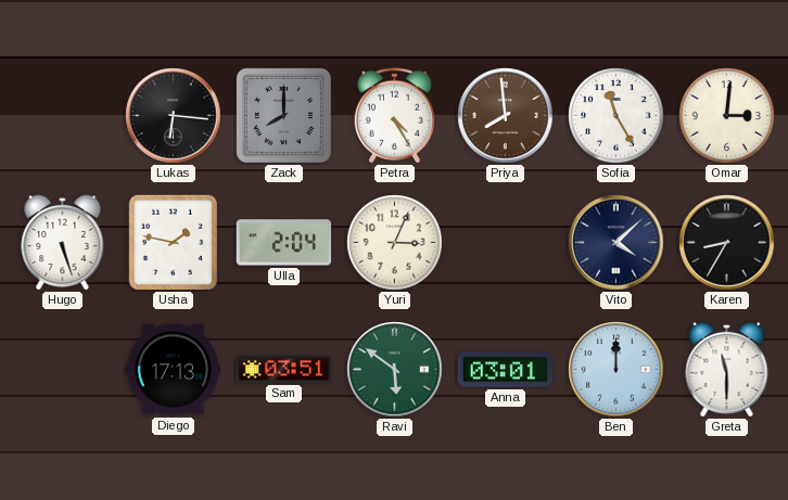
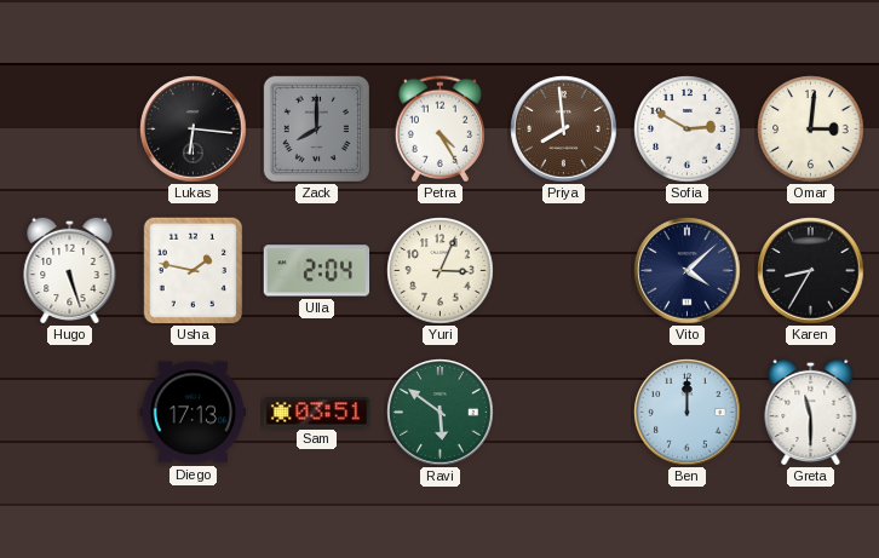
Sofia: 11:25 -> 2:50 (688, 130)
Anna: 03:01 -> none (506, 370)
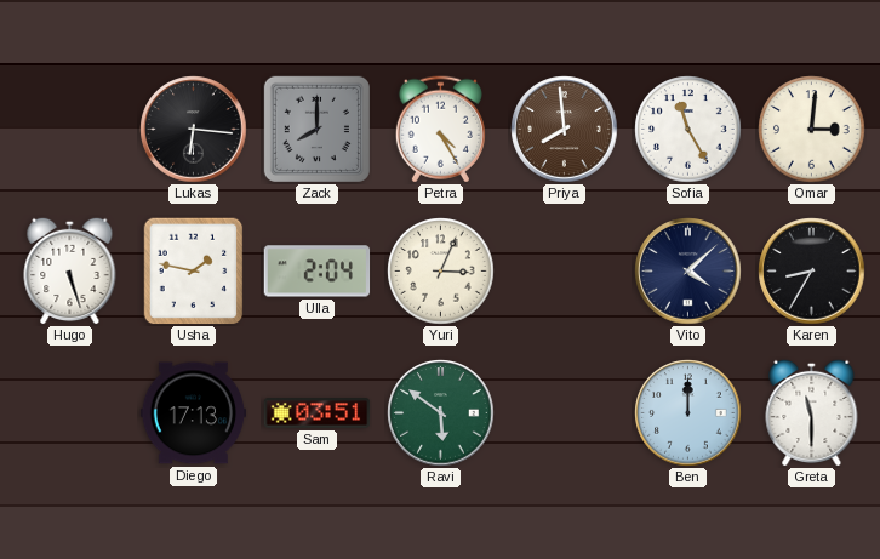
Sofia: 2:50 -> 11:25 (688, 130)
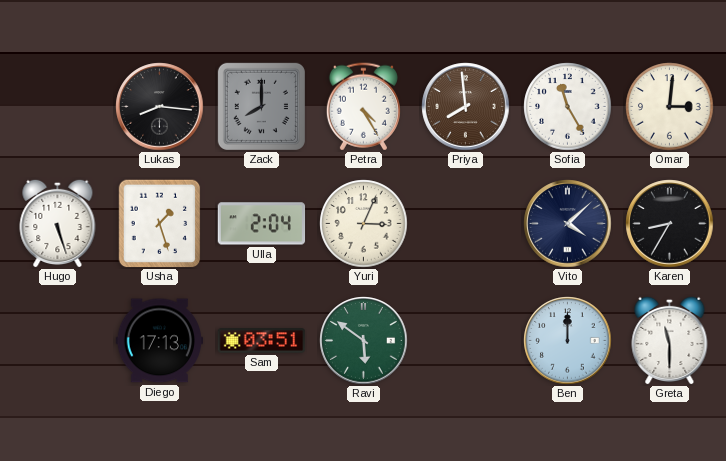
Lukas: 6:16 -> 8:16 (160, 107)
Usha: 1:47 -> 1:27 (160, 224)
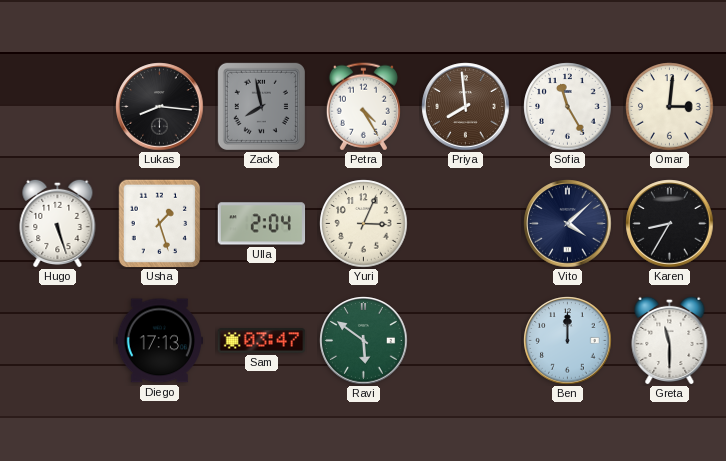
Zack: 8:00 -> 7:58 (261, 106)
Sam: 03:51 -> 03:47 (262, 341)
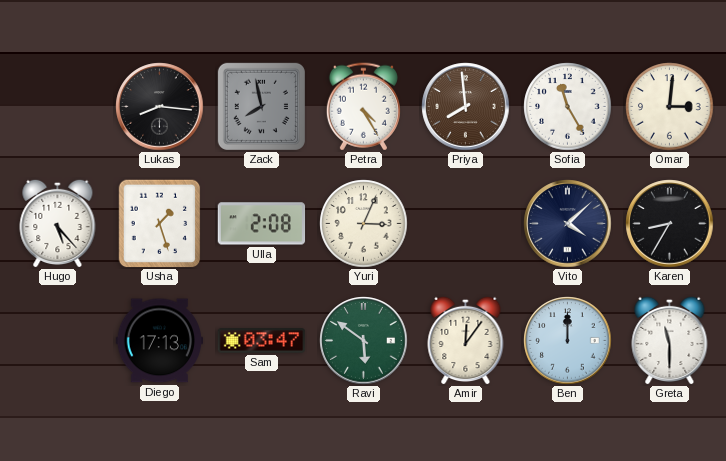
Hugo: 5:27 -> 5:23 (58, 223)
Ulla: 2:04 -> 2:08 (262, 224)
Amir: none -> 12:06 (466, 340)
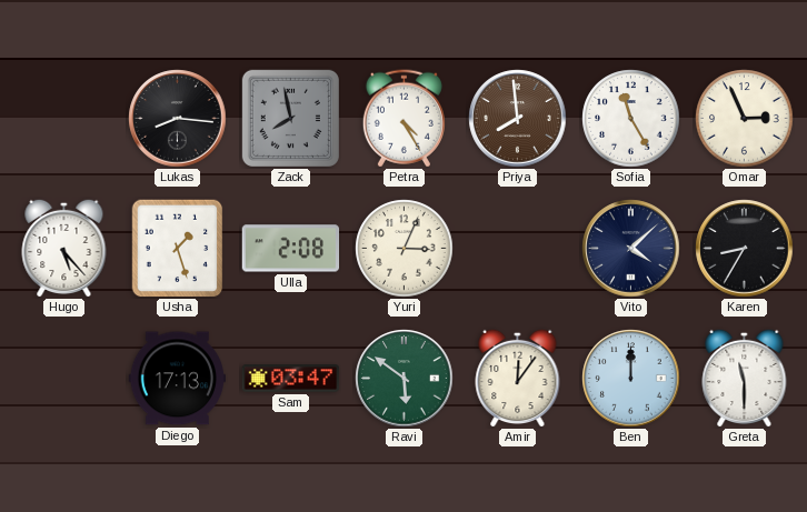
Omar: 3:01 -> 2:56 (745, 119)
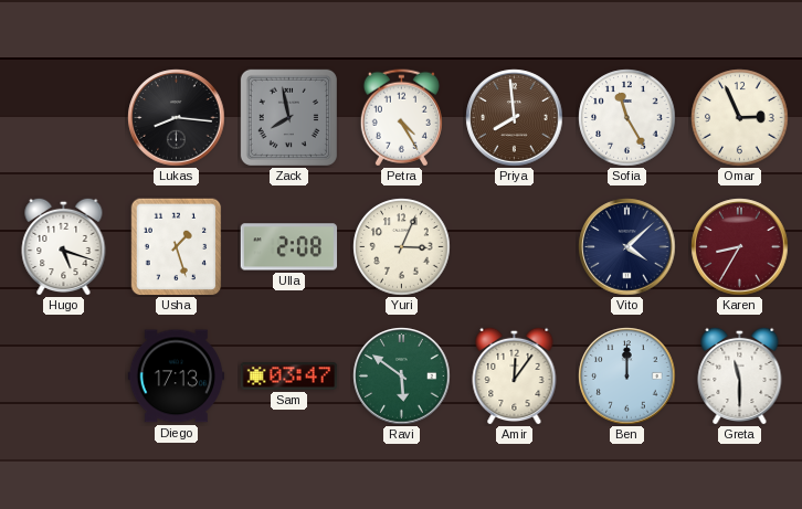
Hugo: 5:23 -> 5:18 (64, 246)
Karen dial: black -> burgundy (740, 247)
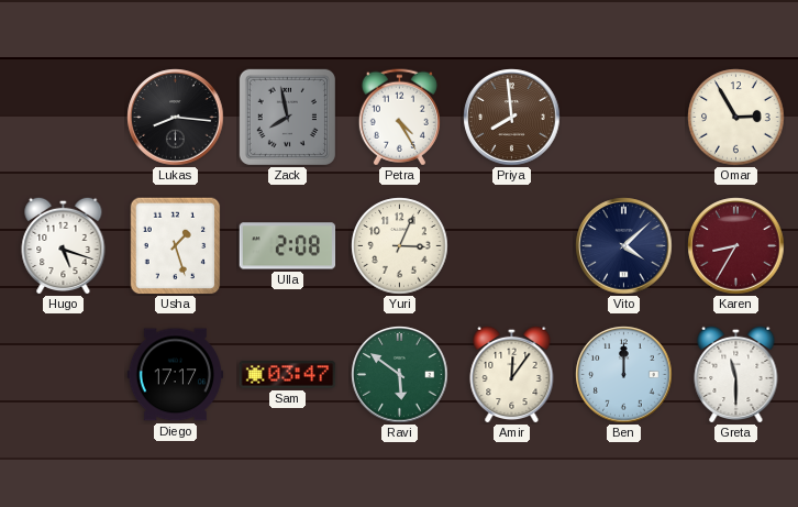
Sofia: 11:25 -> none (627, 118)
Omar: 2:56 -> 2:55 (736, 118)
Diego: 17:13 -> 17:17 (176, 375)
